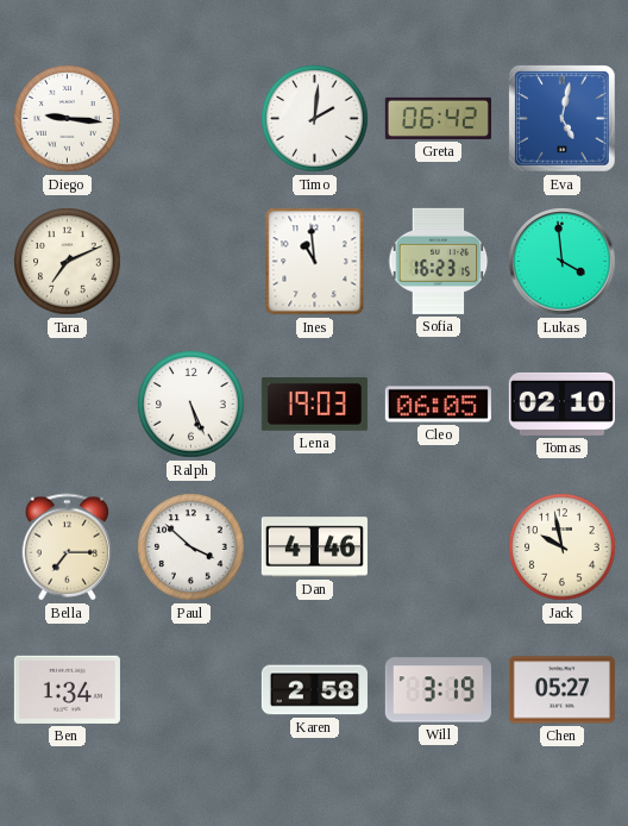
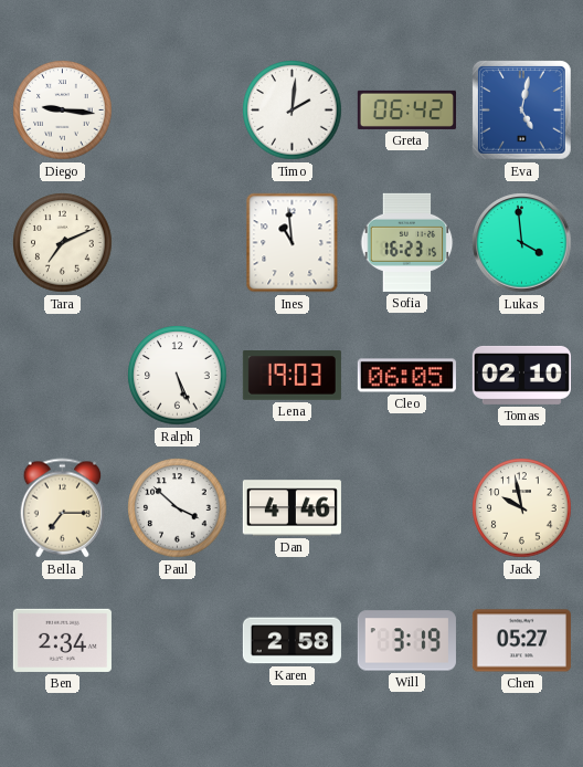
Ben: 1:34 -> 2:34 (62, 640)
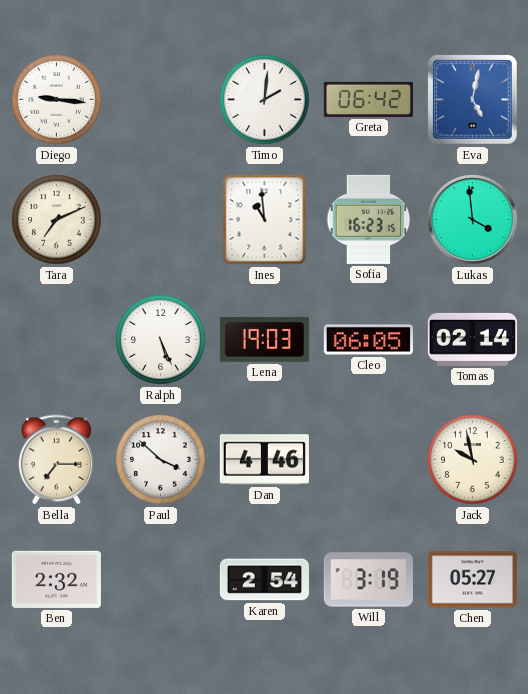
Tomas: 02:10 -> 02:14 (472, 339)
Ben: 2:34 -> 2:32 (56, 579)
Karen: 2:58 -> 2:54 (264, 580)
